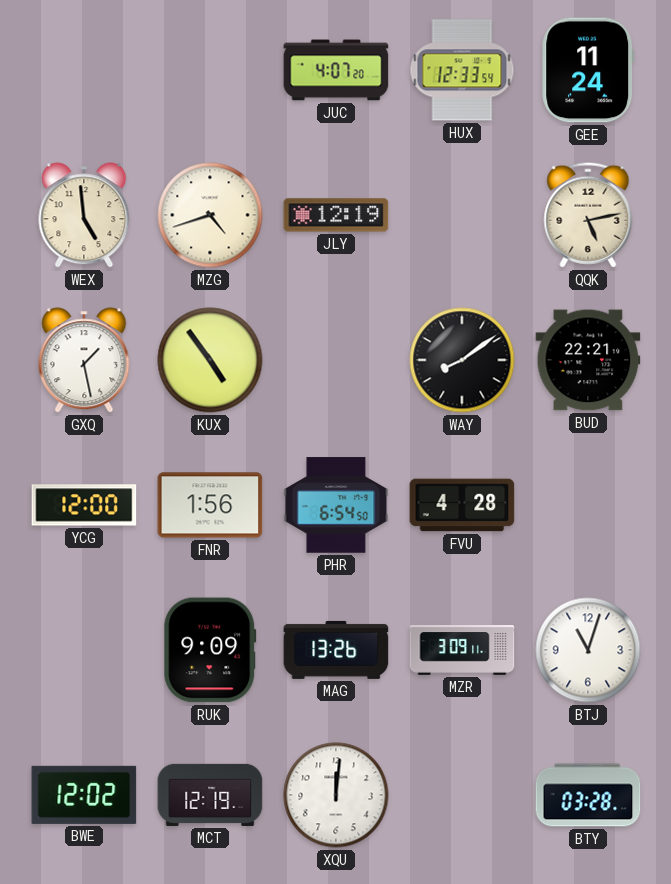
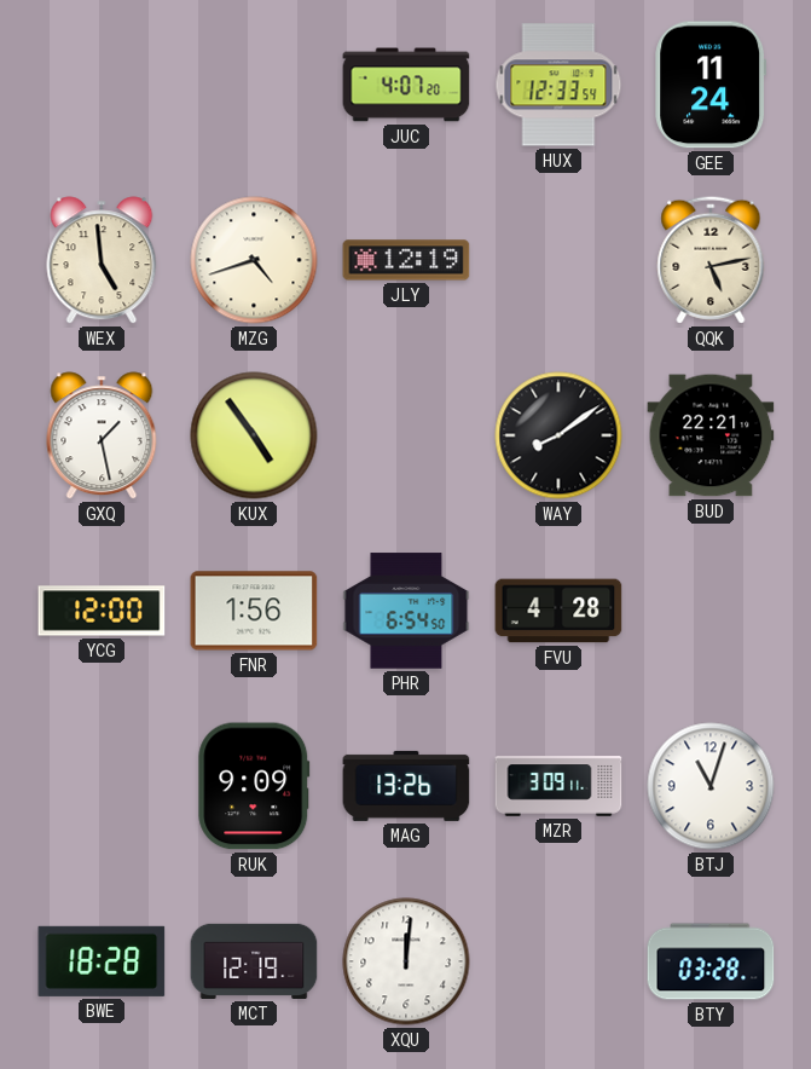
BWE: 12:02 -> 18:28 (102, 961)
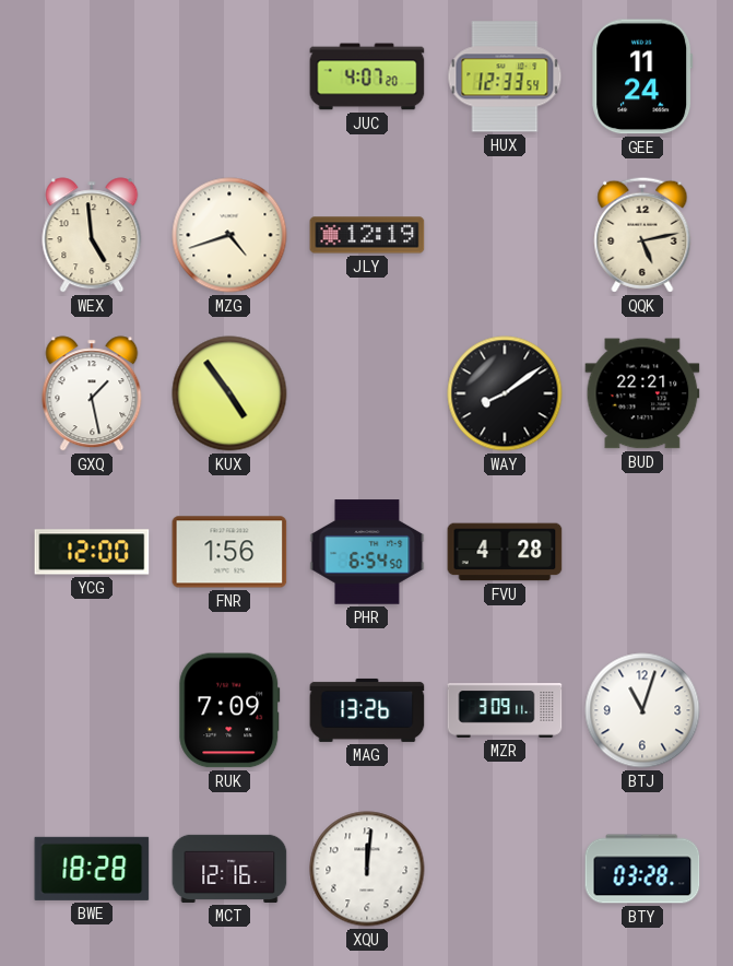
RUK: 9:09 -> 7:09 (229, 710)
MCT: 12:19 -> 12:16 (229, 869)
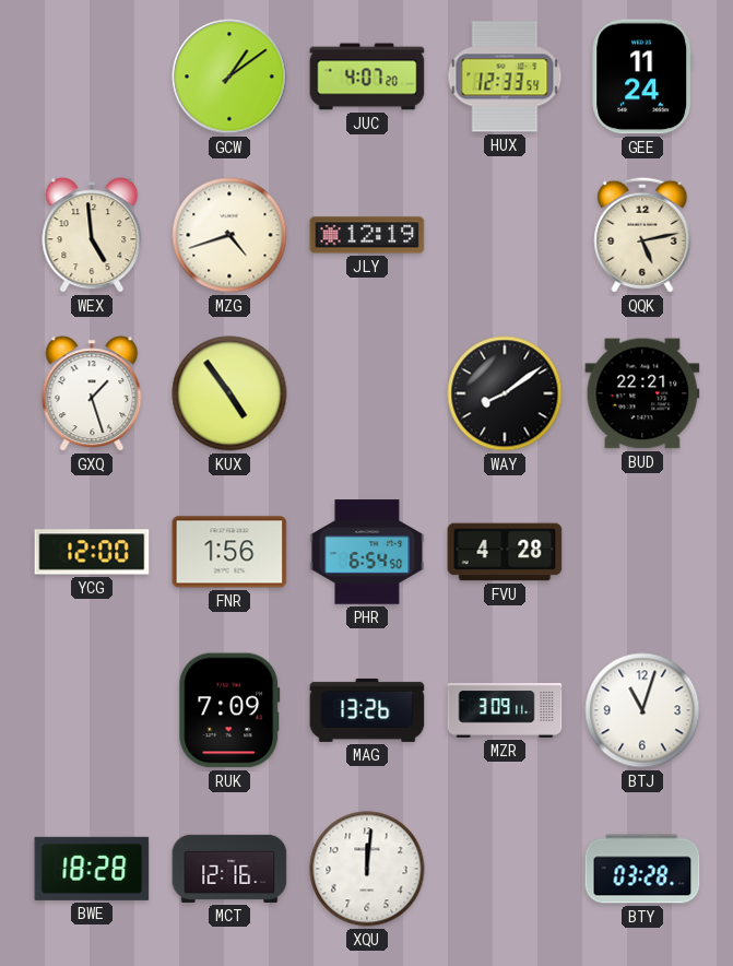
GCW: none -> 1:09 (229, 76)
GXQ: 1:28 -> 1:27 (92, 393)
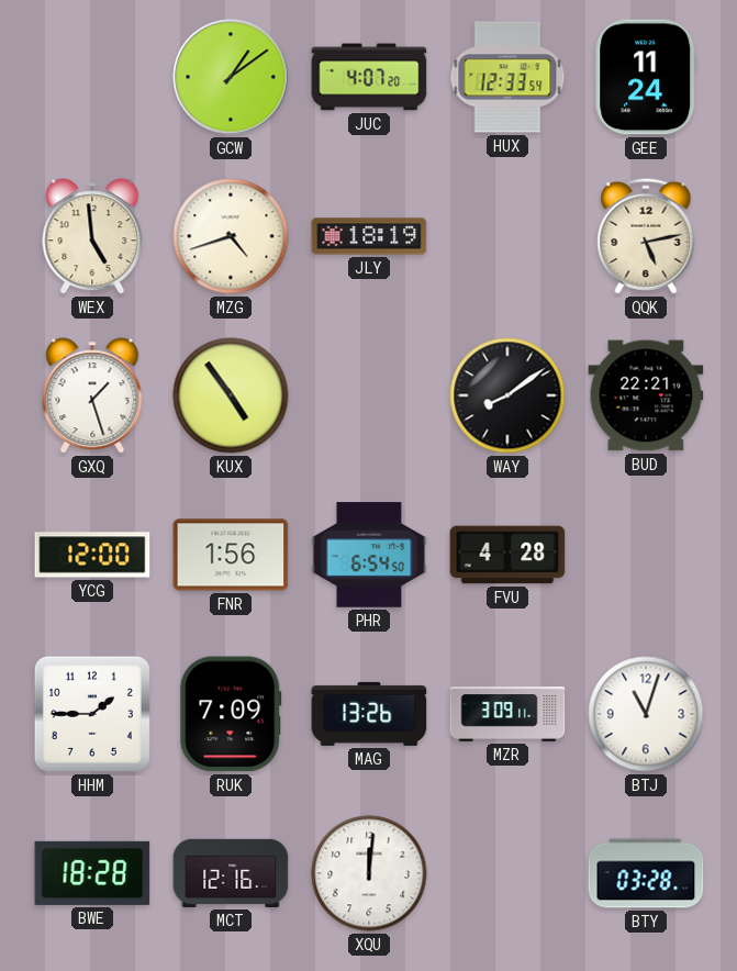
JLY: 12:19 -> 18:19 (369, 236)
HHM: none -> 1:45 (92, 714)
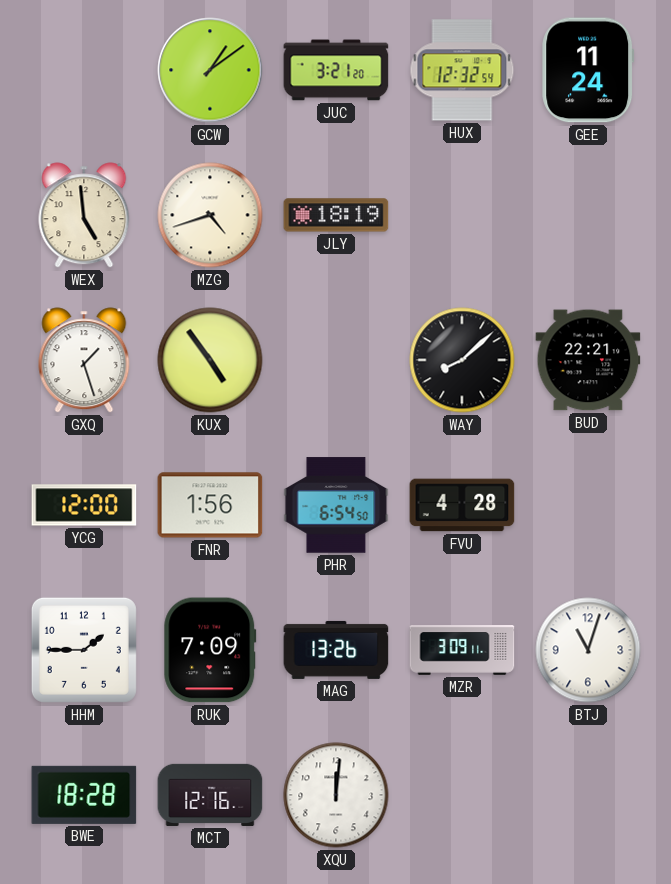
JUC: 4:07 -> 3:21 (336, 70)
HUX: 12:33 -> 12:32 (462, 70)
QQK: 5:13 -> none (646, 236)
WAY: 8:09 -> 8:08 (462, 360)
BTY: 03:28 -> none (646, 873)
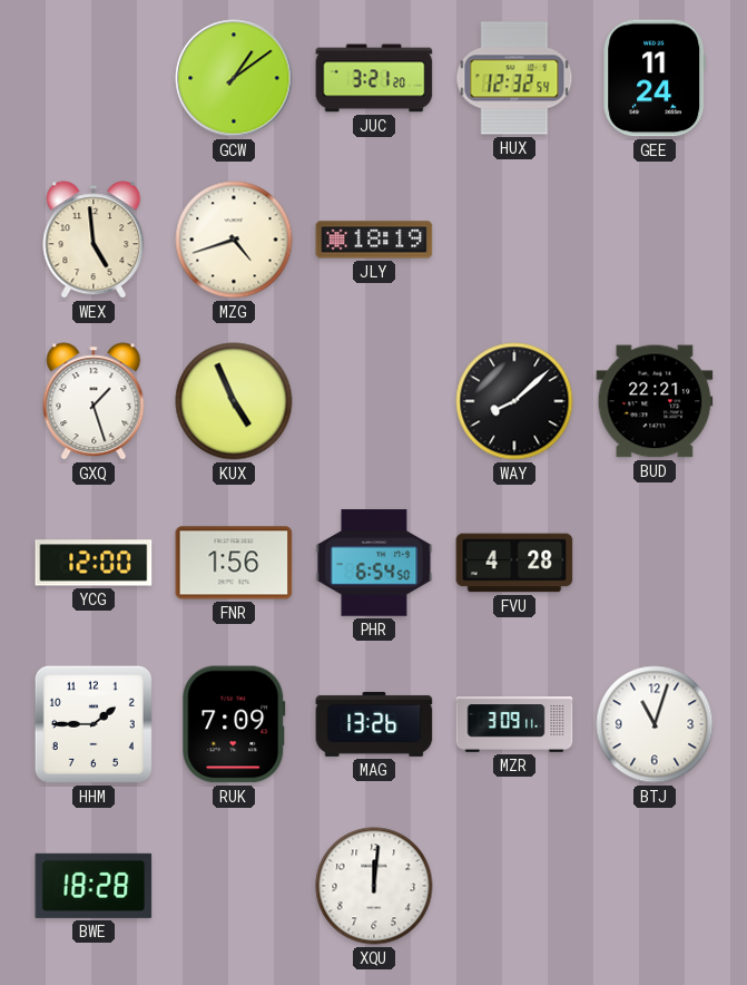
KUX: 4:54 -> 4:56 (234, 401)
MCT: 12:16 -> none (210, 795)
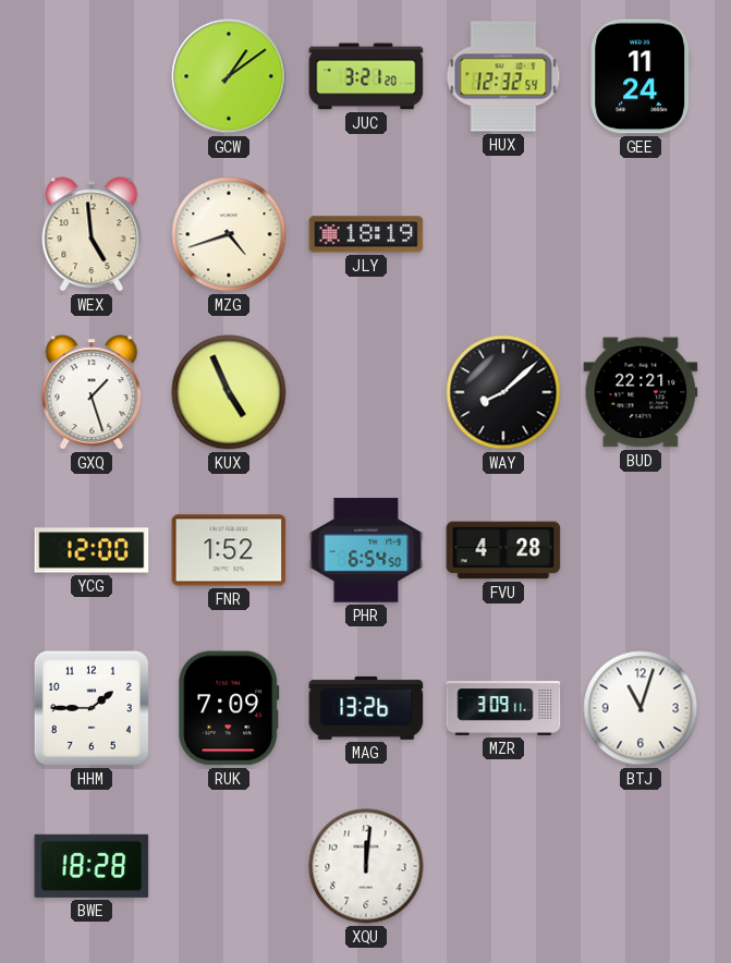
FNR: 1:56 -> 1:52 (229, 550)
